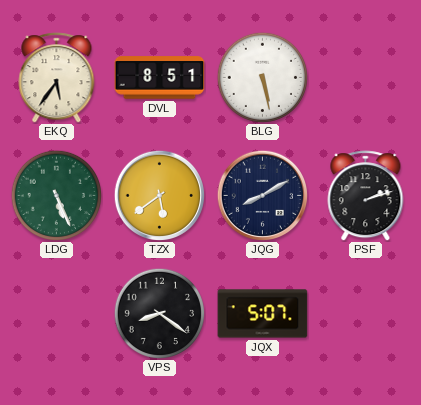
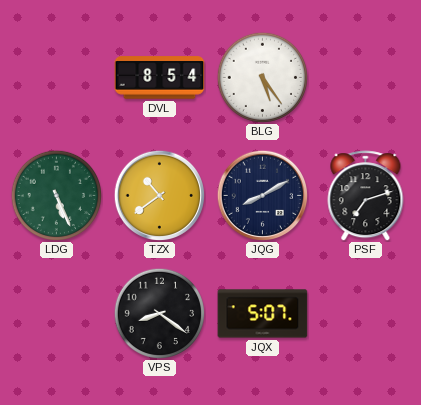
EKQ: 5:36 -> none (57, 78)
DVL: 8:51 -> 8:54 (160, 78)
BLG: 5:28 -> 5:24 (262, 77)
TZX: 5:39 -> 10:39 (159, 195)
PSF: 2:12 -> 7:12 (366, 196)
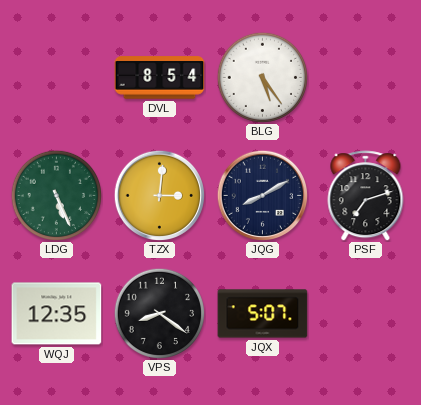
TZX: 10:39 -> 3:01 (159, 195)
WQJ: none -> 12:35 (57, 314)
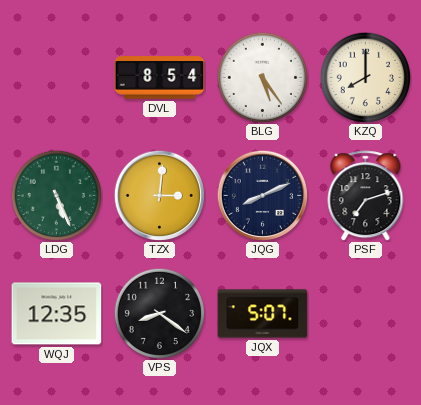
KZQ: none -> 8:00 (365, 77)
JQG: 8:10 -> 8:11 (262, 195)
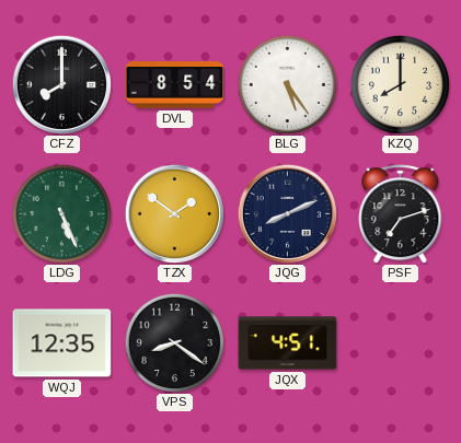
CFZ: none -> 8:00 (61, 84)
TZX: 3:01 -> 1:51 (174, 213)
JQX: 5:07 -> 4:51 (288, 343)
